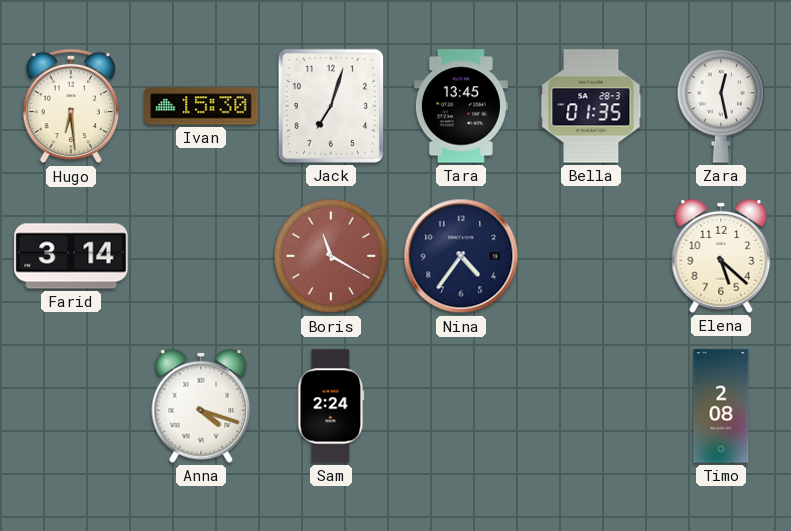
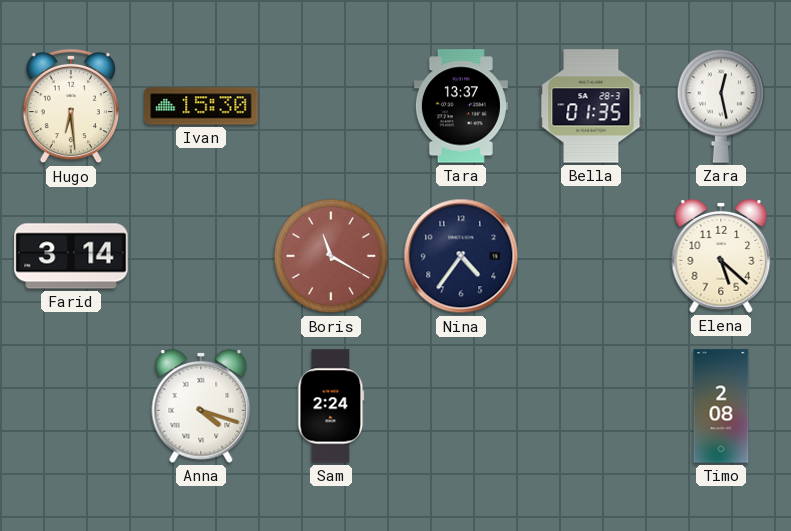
Jack: 7:03 -> none (331, 106)
Tara: 13:45 -> 13:37 (461, 106)
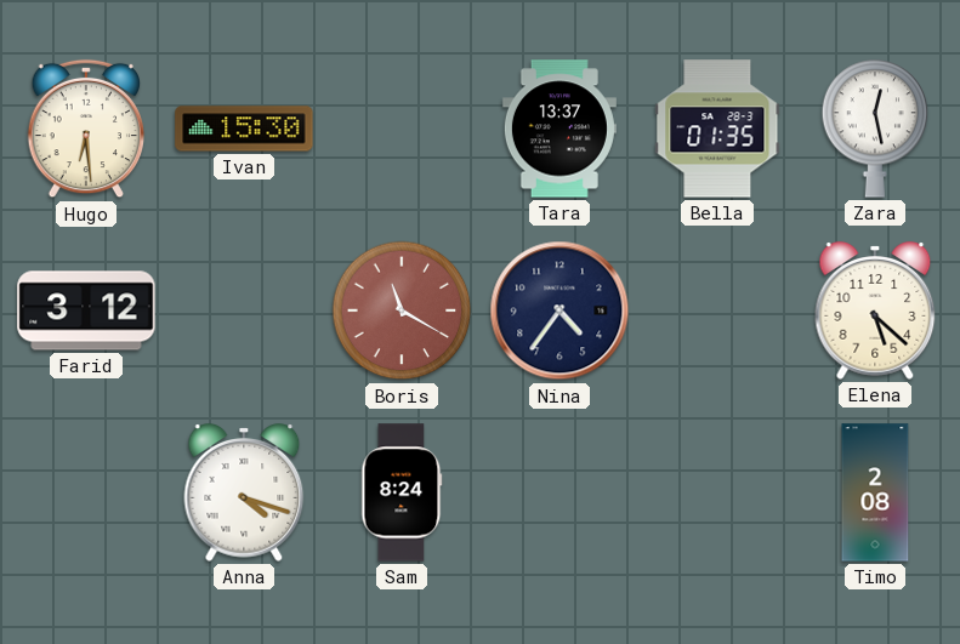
Farid: 3:14 -> 3:12 (86, 310)
Sam: 2:24 -> 8:24 (402, 492)
